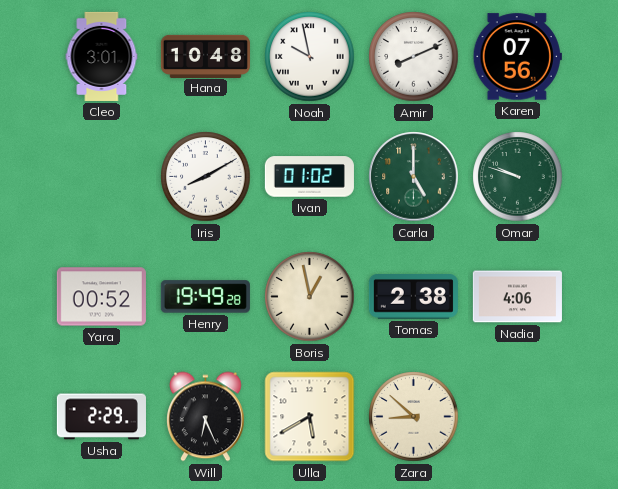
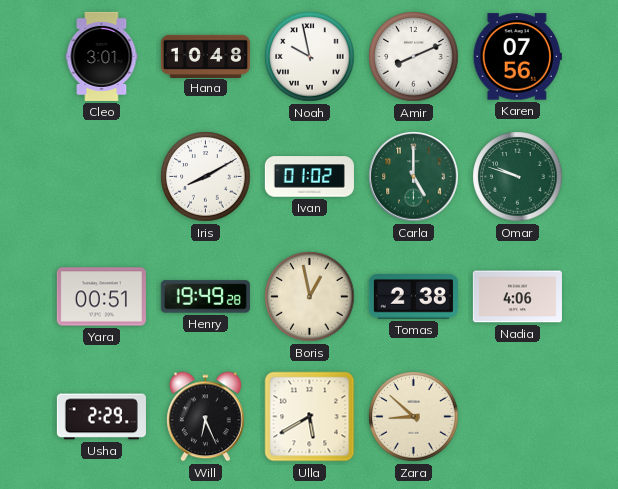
Yara: 00:52 -> 00:51 (101, 297)
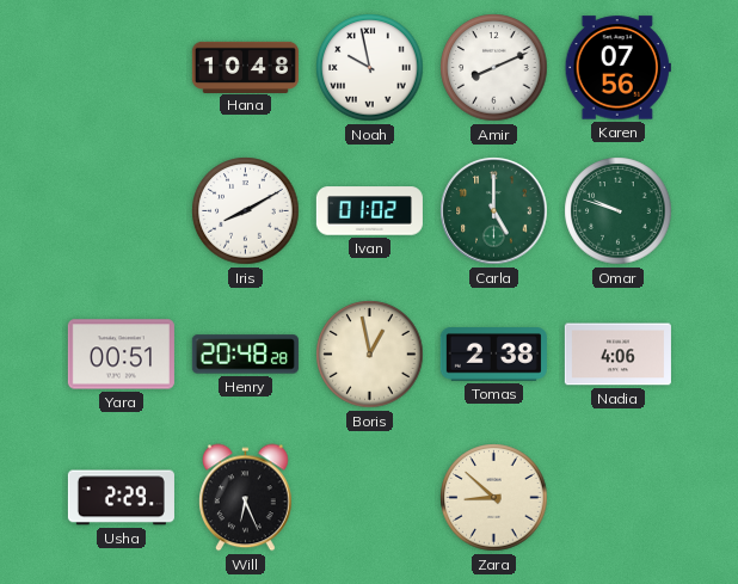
Cleo: 3:01 -> none (102, 56)
Henry: 19:49 -> 20:48 (245, 355)
Ulla: 5:40 -> none (310, 417)
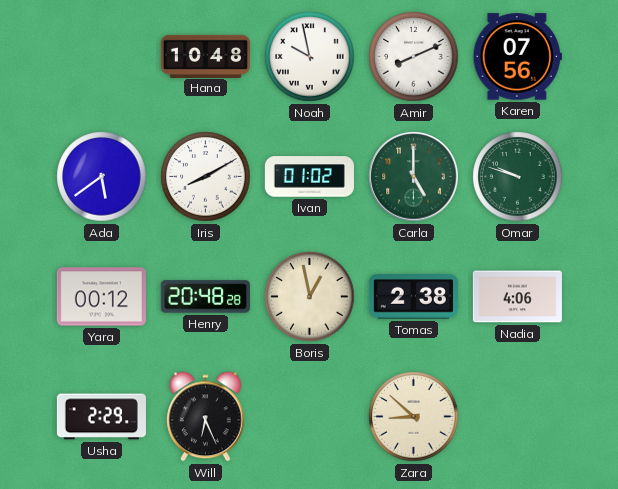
Ada: none -> 5:39 (102, 177)
Yara: 00:51 -> 00:12 (101, 297)
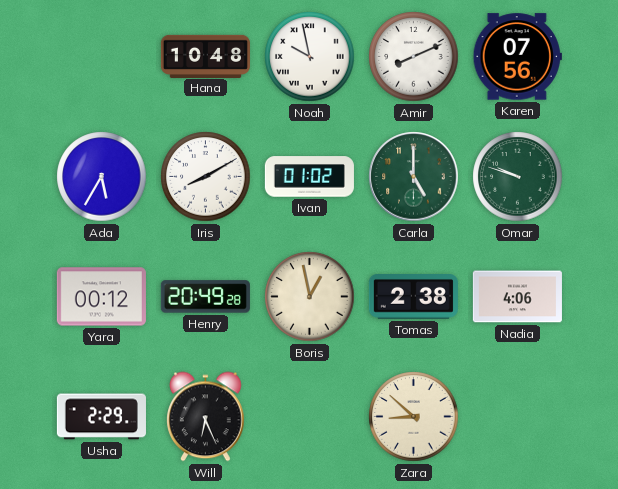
Ada: 5:39 -> 5:35 (102, 177)
Henry: 20:48 -> 20:49 (205, 297)
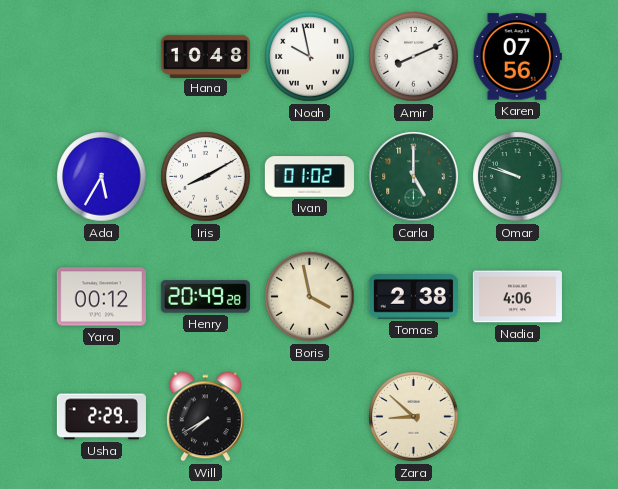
Boris: 12:58 -> 3:58 (310, 297)
Will: 6:26 -> 7:40 (206, 417)
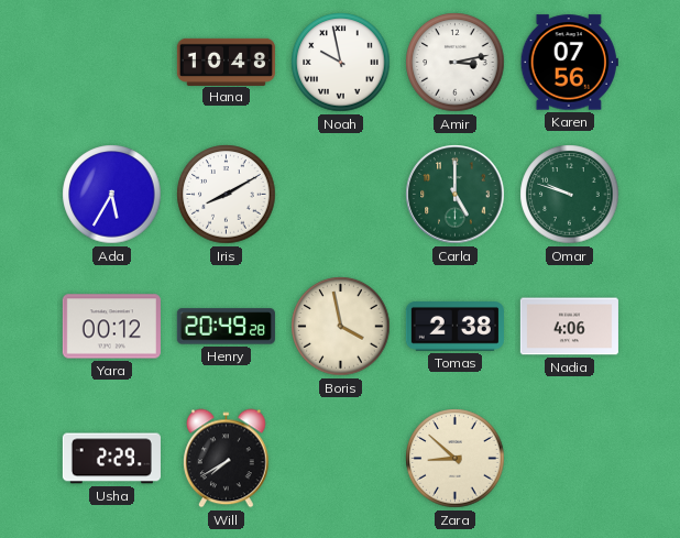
Amir: 8:11 -> 3:13 (456, 63)
Ivan: 01:02 -> none (309, 177)
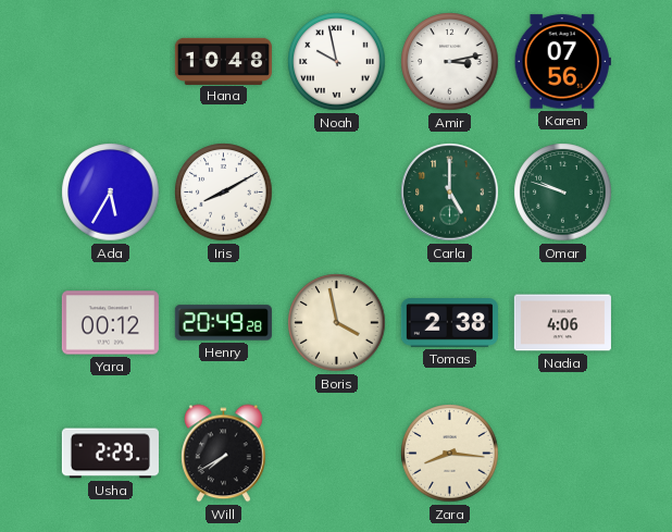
Zara: 8:52 -> 8:16 (450, 454)
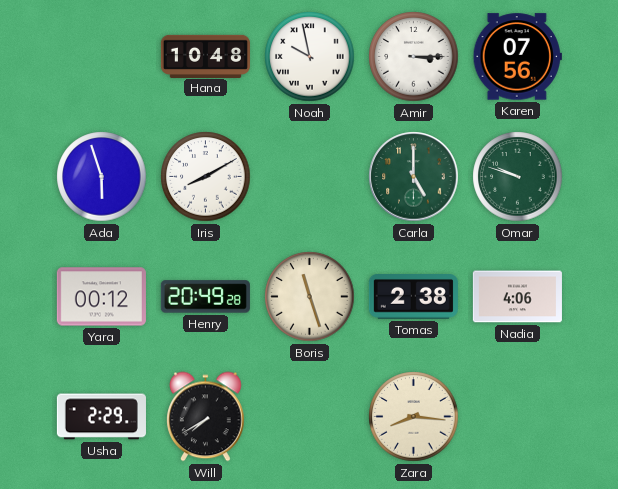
Amir: 3:13 -> 3:15 (414, 57)
Ada: 5:35 -> 5:57 (102, 177)
Boris: 3:58 -> 11:27 (310, 297)
